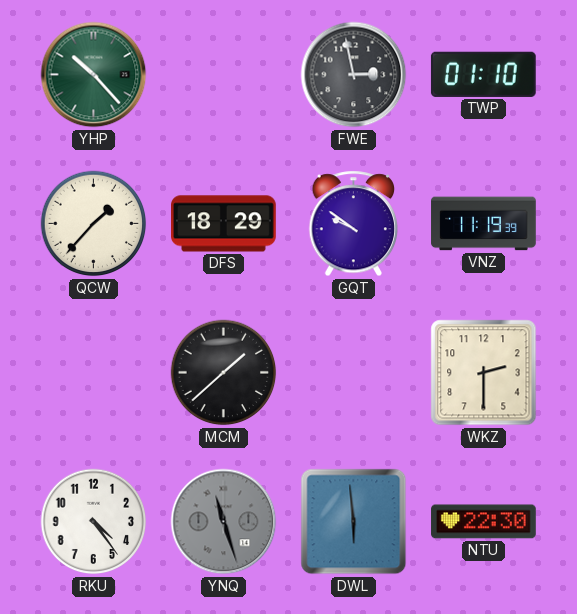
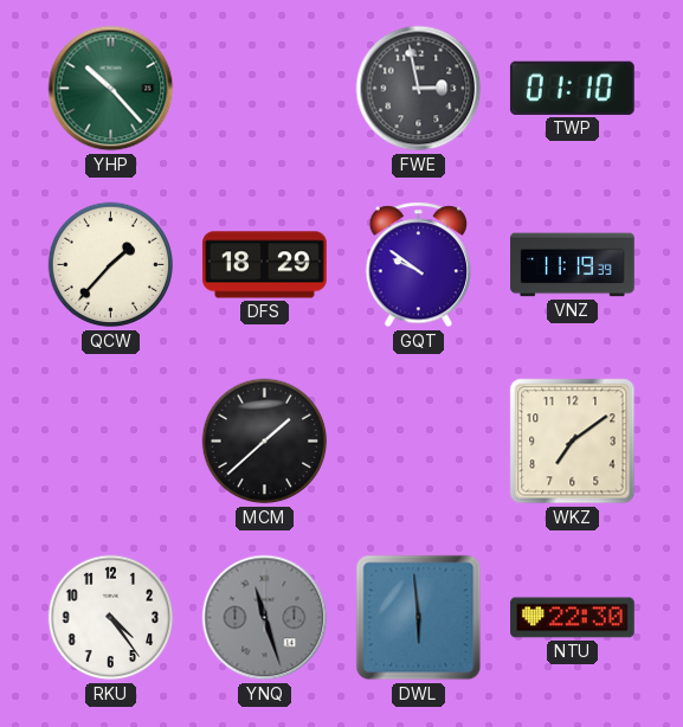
WKZ: 2:30 -> 7:09 (573, 442)
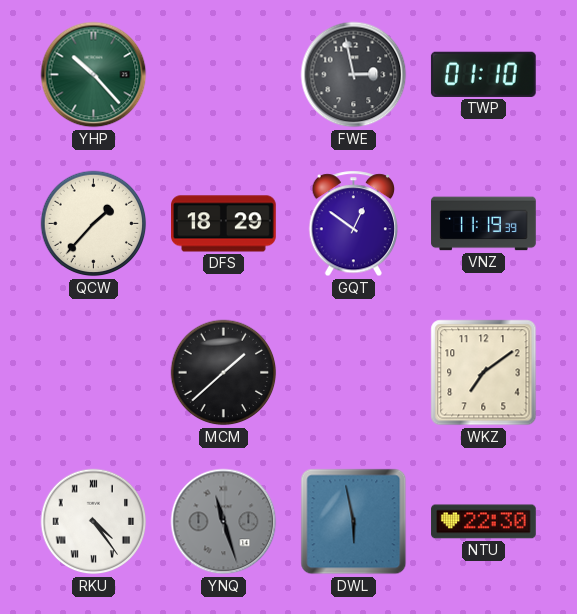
GQT: 9:51 -> 12:51 (354, 224)
RKU numerals: Arabic -> Roman (94, 522)
DWL: 5:59 -> 5:58 (354, 522)
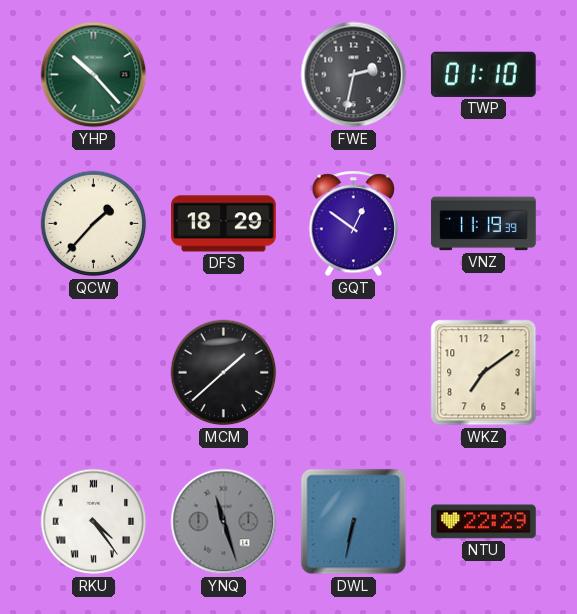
FWE: 2:58 -> 2:32 (354, 75)
DWL: 5:58 -> 6:32 (354, 522)
NTU: 22:30 -> 22:29 (484, 522)
